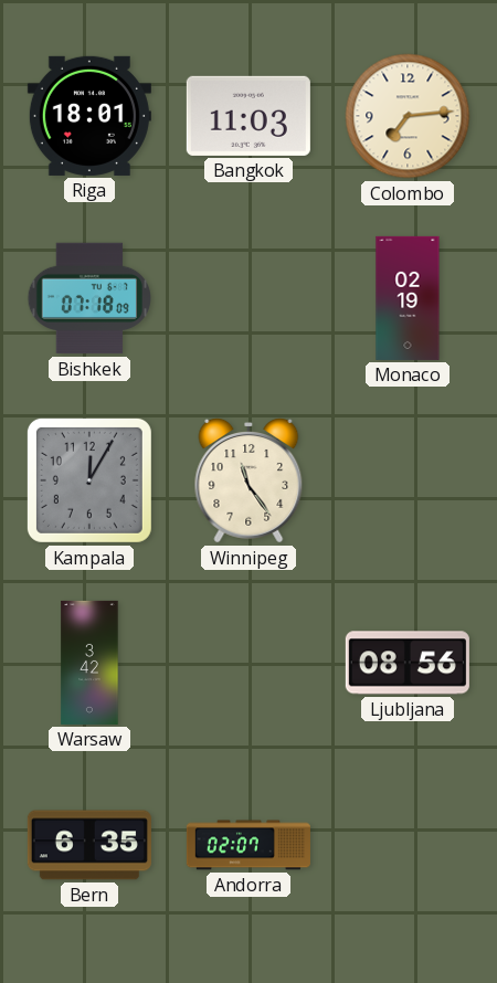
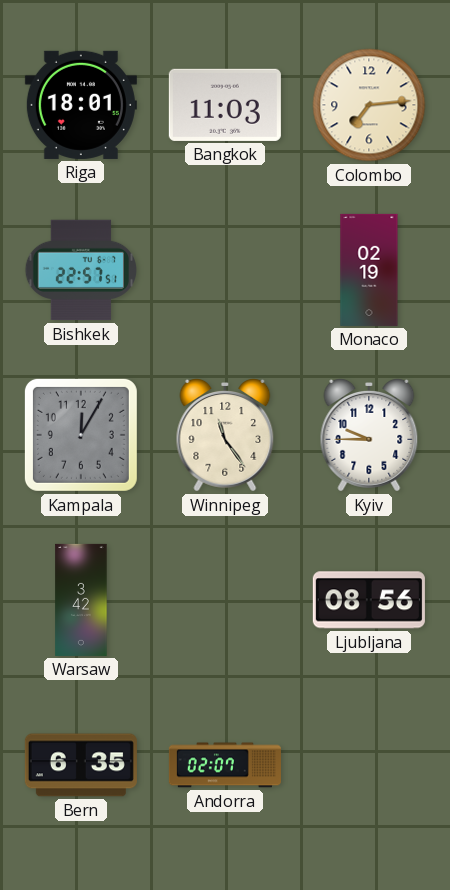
Bishkek: 07:18 -> 22:57 (80, 270)
Kyiv: none -> 9:45 (369, 436)
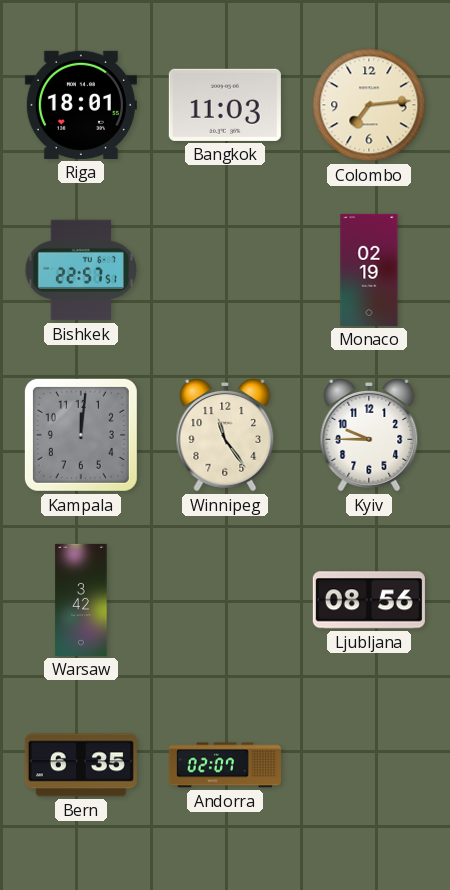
Kampala: 12:05 -> 12:01 (81, 435)
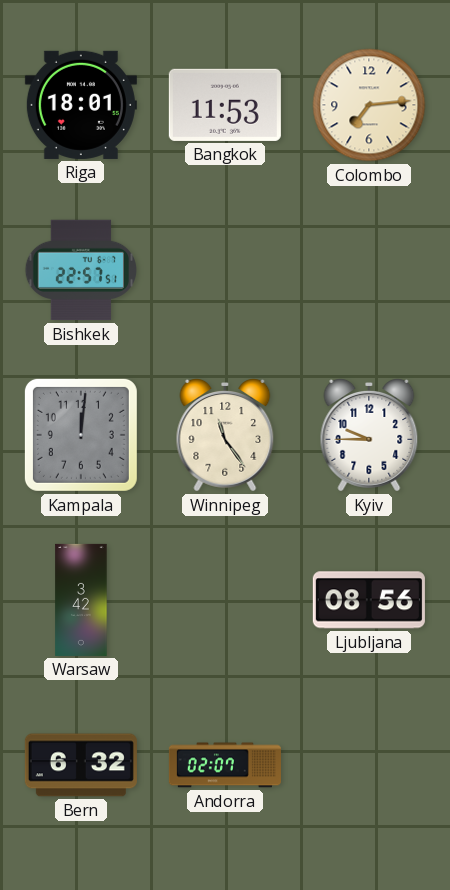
Bangkok: 11:03 -> 11:53 (225, 105)
Monaco: 02:19 -> none (369, 270)
Bern: 6:35 -> 6:32 (81, 765)
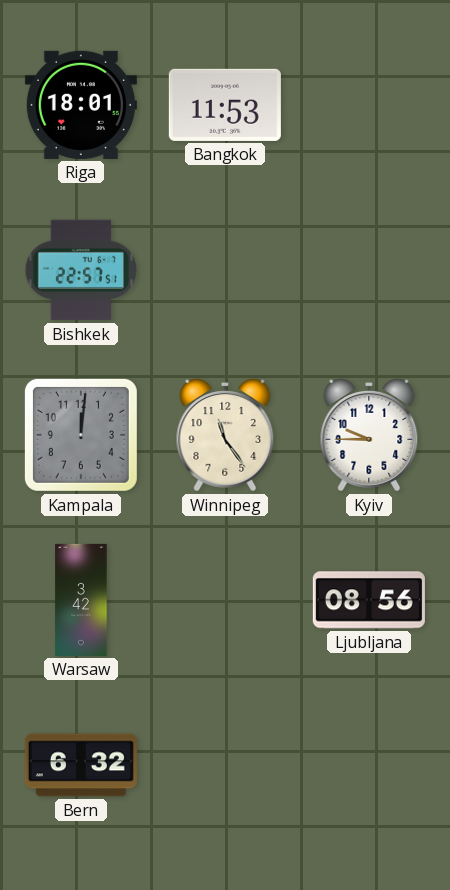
Colombo: 7:14 -> none (369, 105)
Andorra: 02:07 -> none (225, 765)
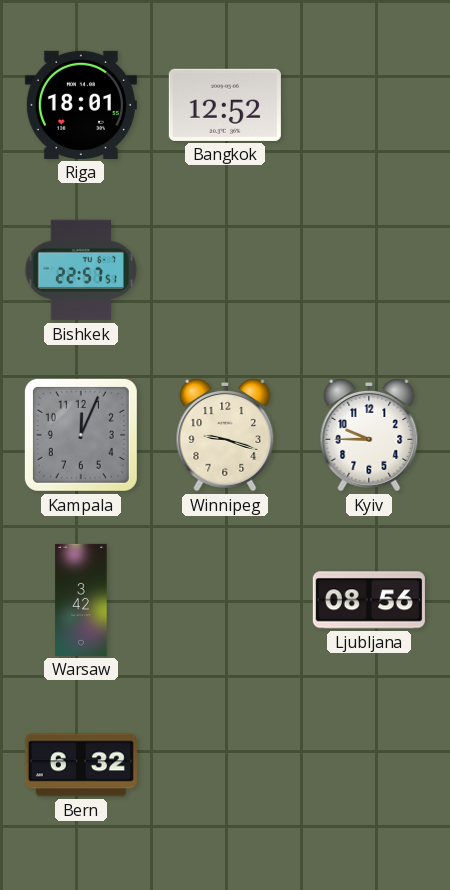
Bangkok: 11:53 -> 12:52 (225, 105)
Kampala: 12:01 -> 12:04 (81, 435)
Winnipeg: 11:24 -> 9:18 (225, 436)
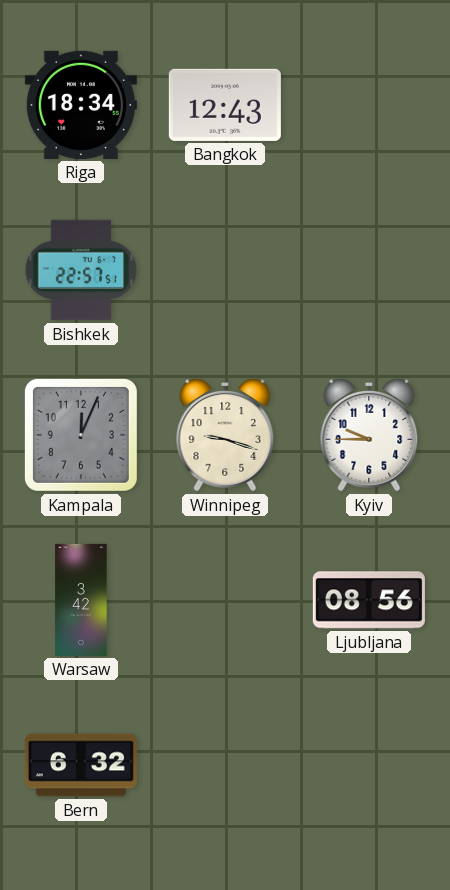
Riga: 18:01 -> 18:34 (81, 105)
Bangkok: 12:52 -> 12:43 (225, 105)
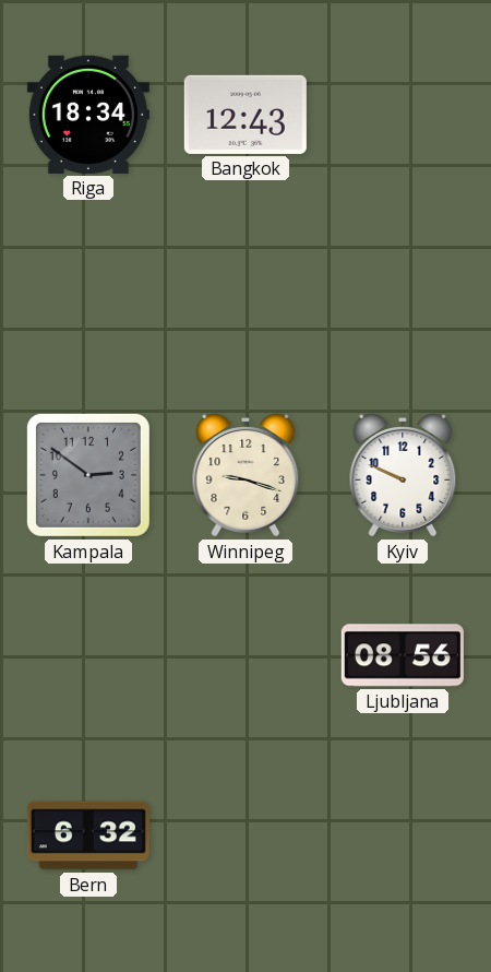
Bishkek: 22:57 -> none (80, 270)
Kampala: 12:04 -> 2:51 (88, 475)
Kyiv: 9:45 -> 9:49 (403, 476)
Warsaw: 3:42 -> none (81, 600)
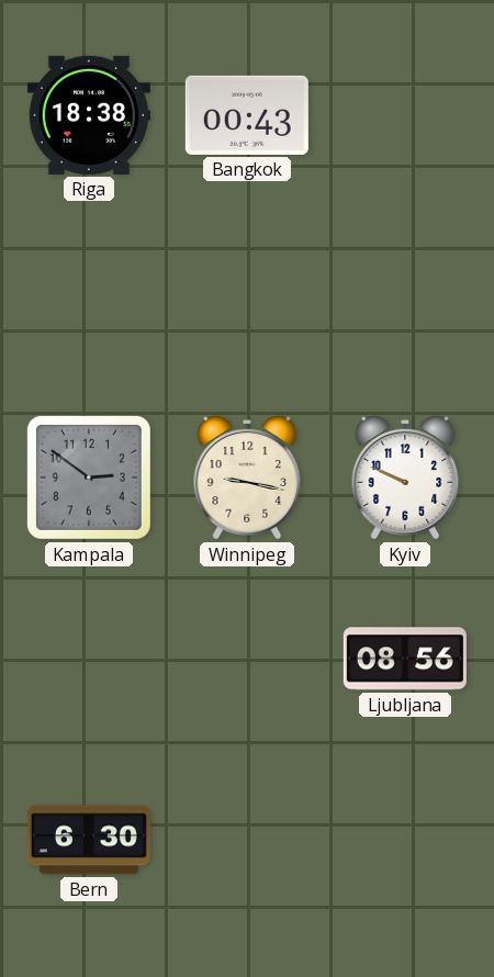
Riga: 18:34 -> 18:38 (89, 115)
Bangkok: 12:43 -> 00:43 (247, 115)
Winnipeg: 9:18 -> 9:17 (247, 479)
Bern: 6:32 -> 6:30 (89, 840)
